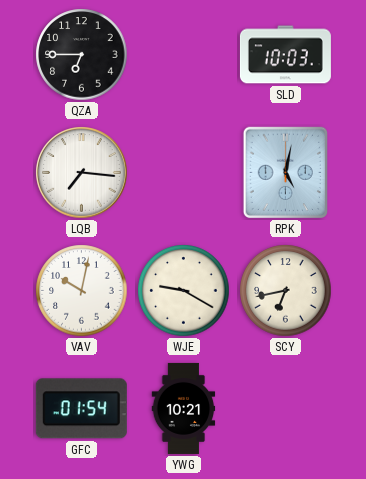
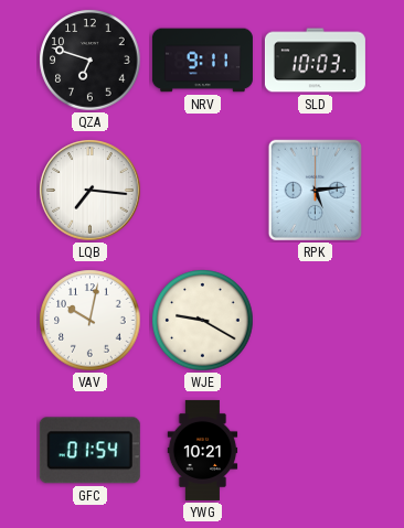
QZA: 6:45 -> 6:48 (91, 61)
NRV: none -> 9:11 (202, 61)
RPK: 5:02 -> 5:14 (315, 191)
SCY: 6:43 -> none (286, 291)
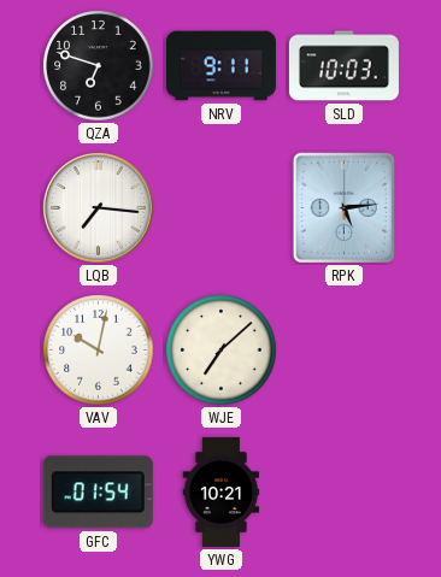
WJE: 9:20 -> 7:08 (222, 351)
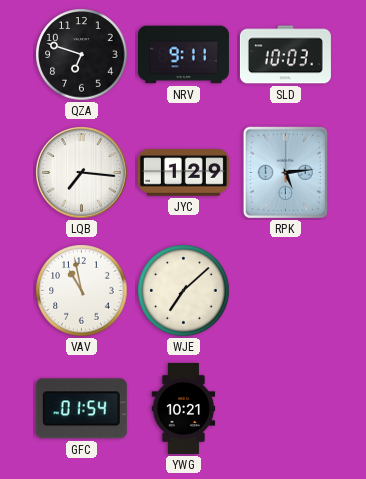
JYC: none -> 1:29 (183, 173)
VAV: 10:02 -> 10:58 (82, 291)
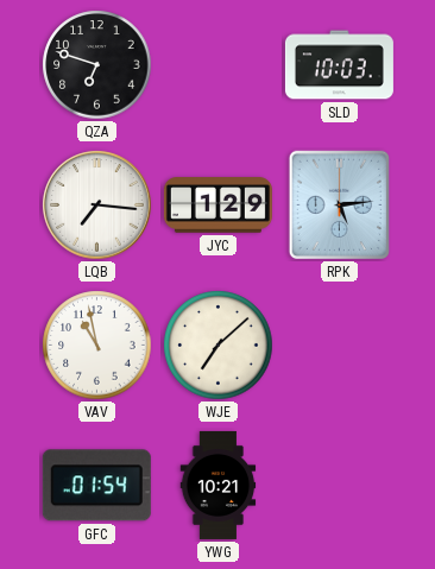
NRV: 9:11 -> none (183, 55)
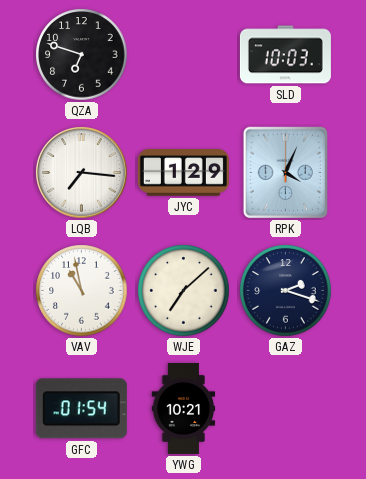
RPK: 5:14 -> 4:04 (285, 173)
GAZ: none -> 2:18 (286, 291)
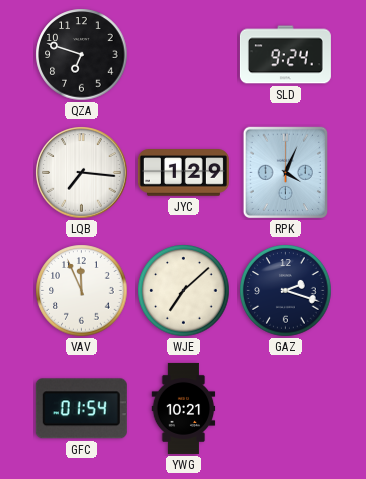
SLD: 10:03 -> 9:24 (285, 55)
VAV: 10:58 -> 11:56 (82, 291)
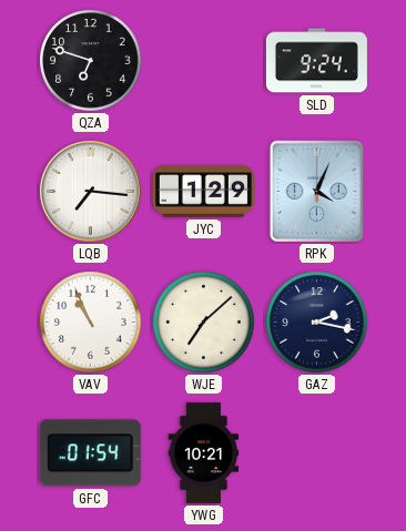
VAV: 11:56 -> 10:56 (91, 323)
GAZ: 2:18 -> 2:17 (317, 323)
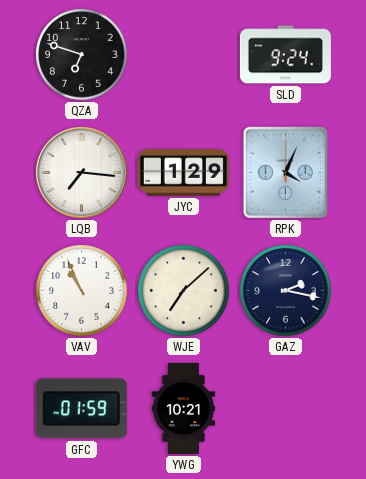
GFC: 01:54 -> 01:59 (81, 409)
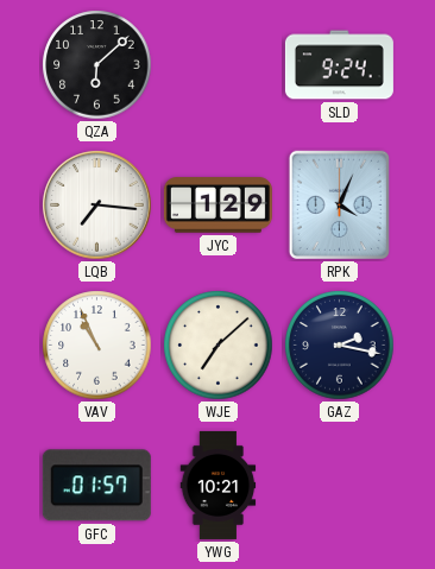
QZA: 6:48 -> 6:08 (97, 65)
GFC: 01:59 -> 01:57 (96, 486)
